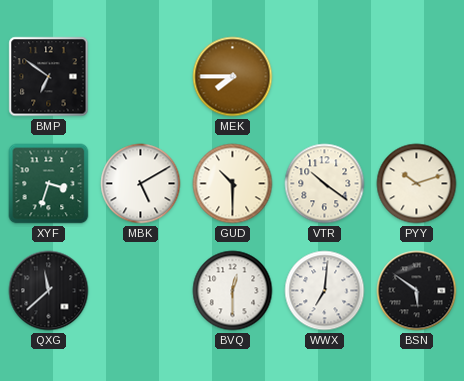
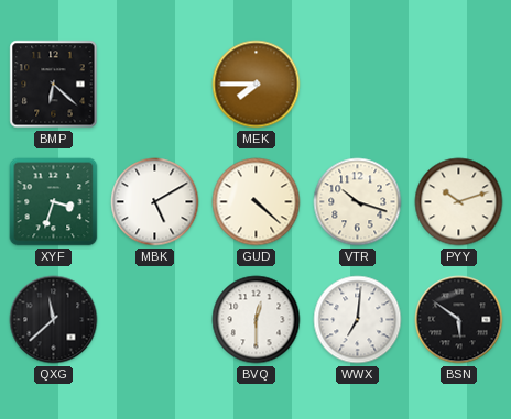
BMP: 6:51 -> 6:22 (54, 85)
GUD: 10:30 -> 4:22 (257, 202)
VTR: 10:21 -> 10:18 (358, 202)
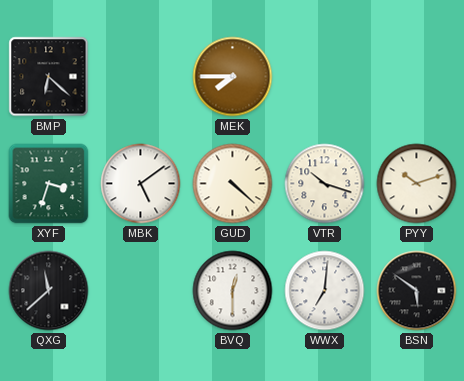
MBK: 5:10 -> 5:09 (141, 184)
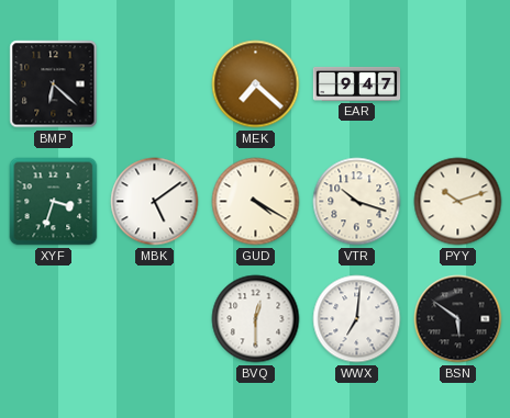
MEK: 7:45 -> 7:22 (256, 84)
EAR: none -> 9:47 (357, 83)
GUD: 4:22 -> 4:20 (256, 202)
QXG: 11:38 -> none (49, 291)
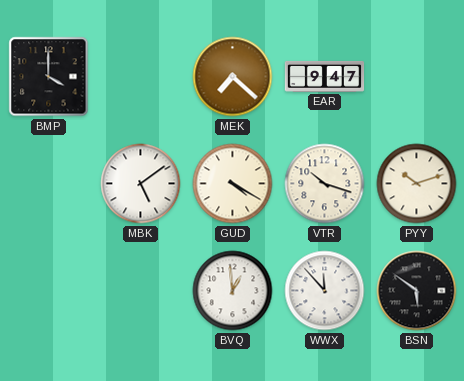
BMP: 6:22 -> 4:00 (49, 77)
XYF: 3:33 -> none (54, 202)
BVQ: 12:30 -> 12:59 (233, 291)
WWX: 7:01 -> 11:53 (325, 291)
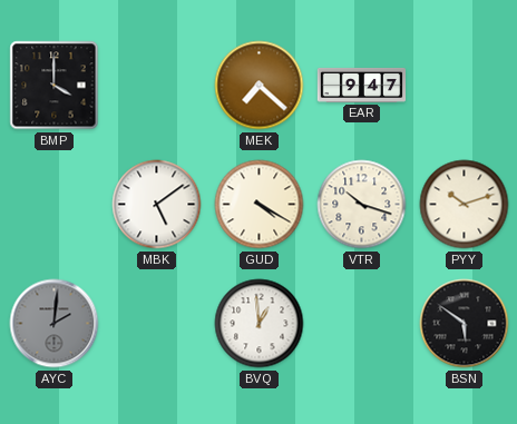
AYC: none -> 2:01 (55, 324)
WWX: 11:53 -> none (325, 291)
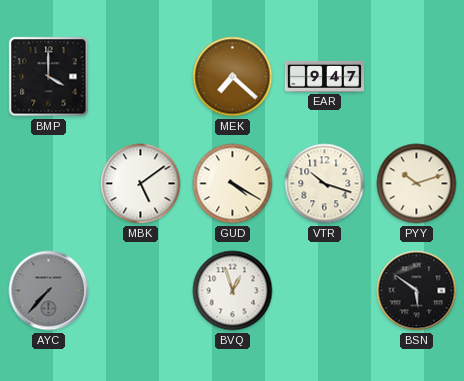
AYC: 2:01 -> 7:37 (49, 291)
BVQ: 12:59 -> 12:57 (233, 291)
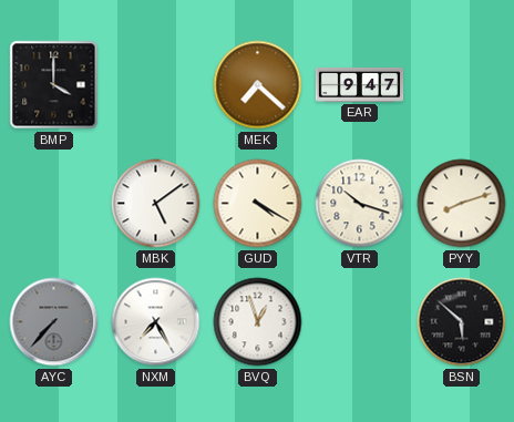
PYY: 10:12 -> 8:12 (462, 204)
NXM: none -> 7:25 (156, 322)
BSN: 5:51 -> 5:52 (462, 322)
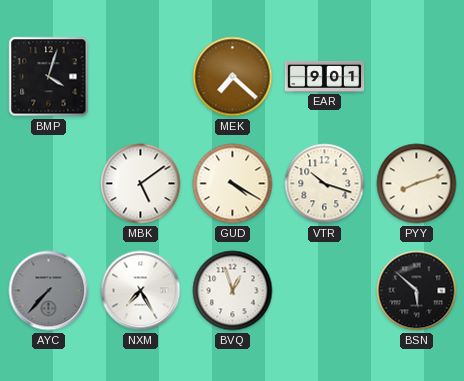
BMP: 4:00 -> 4:03 (49, 77)
EAR: 9:47 -> 9:01 (325, 76)
